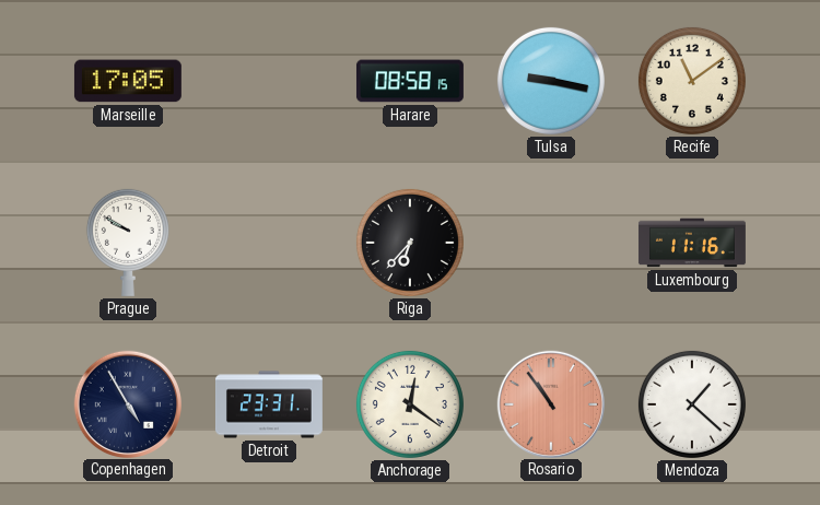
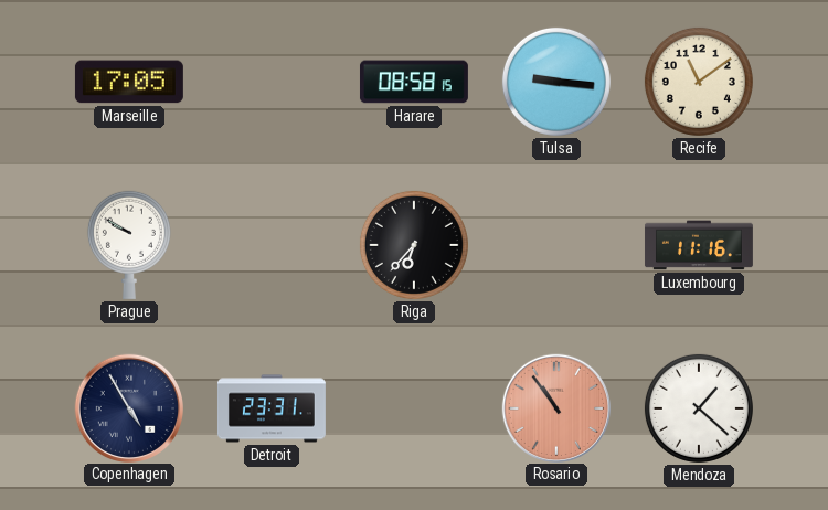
Tulsa: 9:17 -> 9:16 (556, 82)
Anchorage: 12:21 -> none (410, 404)
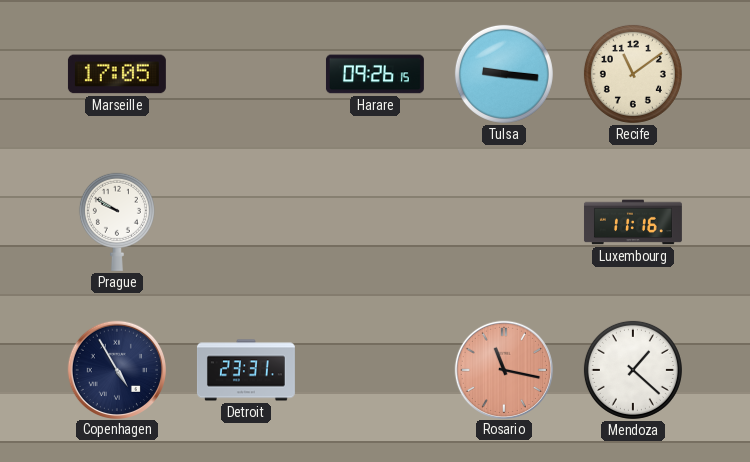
Harare: 08:58 -> 09:26 (375, 74)
Riga: 6:37 -> none (414, 245)
Rosario: 10:54 -> 11:17 (503, 369)
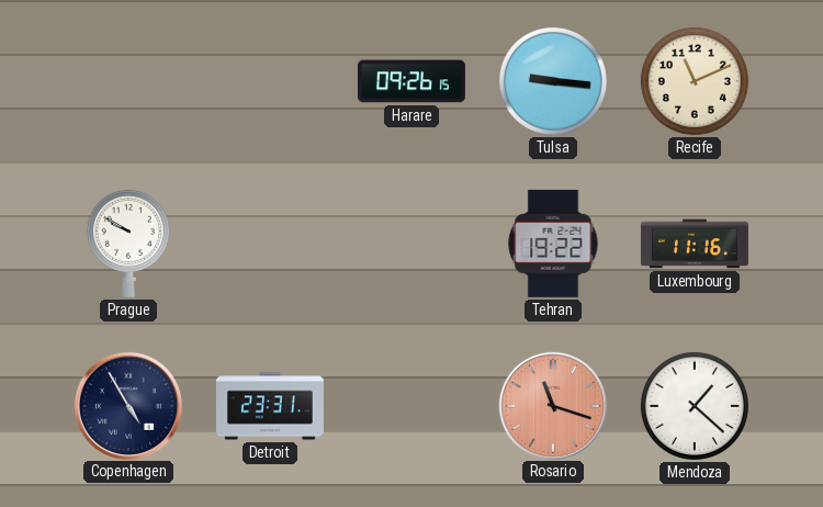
Marseille: 17:05 -> none (117, 74)
Recife: 11:09 -> 11:11 (695, 81)
Tehran: none -> 19:22 (553, 244)
Rosario: 11:17 -> 11:18 (552, 405)
